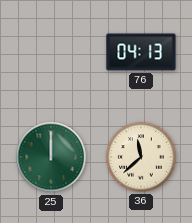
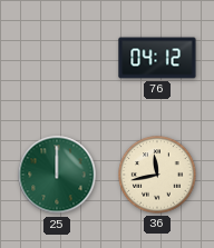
76: 04:13 -> 04:12 (157, 58)
36: 11:38 -> 11:43 (157, 175)
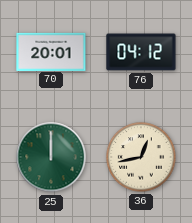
70: none -> 20:01 (51, 51)
36: 11:43 -> 12:43 (141, 157)
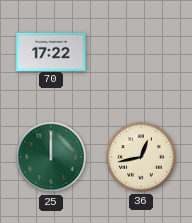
70: 20:01 -> 17:22 (51, 51)
76: 04:12 -> none (141, 52)
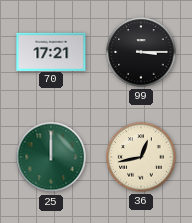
70: 17:22 -> 17:21 (51, 51)
99: none -> 3:15 (141, 52)
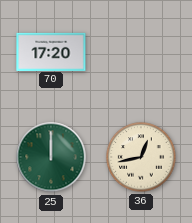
70: 17:21 -> 17:20 (51, 51)
99: 3:15 -> none (141, 52)
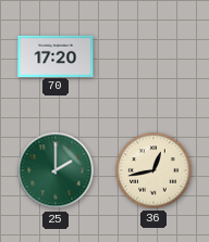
25: 12:00 -> 2:00 (56, 170)
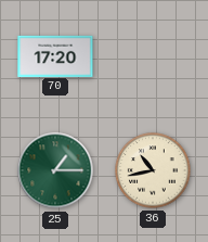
25: 2:00 -> 1:15 (55, 170)
36: 12:43 -> 10:43 (153, 170)
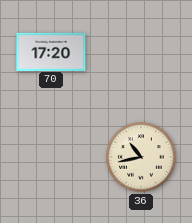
25: 1:15 -> none (55, 170)
